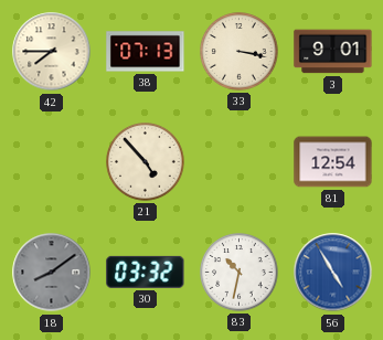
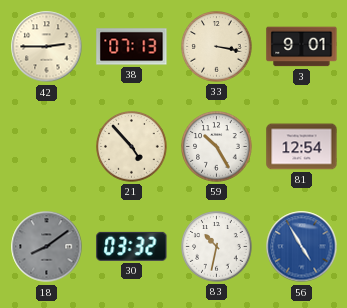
42: 7:45 -> 2:45 (47, 47)
59: none -> 10:25 (217, 147)
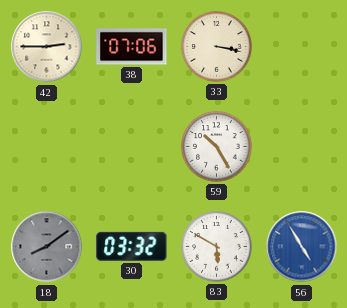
38: 07:13 -> 07:06 (132, 47)
3: 9:01 -> none (302, 47)
21: 4:53 -> none (132, 147)
81: 12:54 -> none (302, 147)
83: 10:32 -> 5:50 (217, 247)
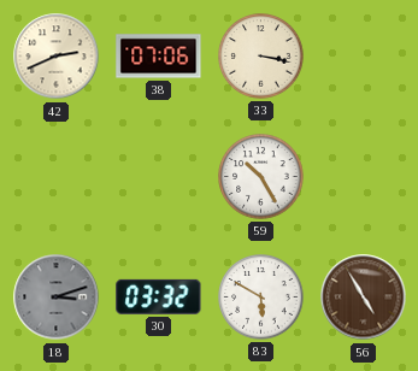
42: 2:45 -> 2:41 (57, 57)
18: 8:09 -> 3:12 (57, 298)
56 dial: blue -> brown (364, 298)
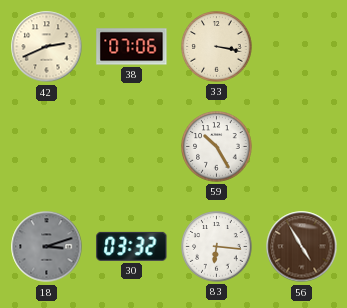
83: 5:50 -> 6:16 (217, 247)
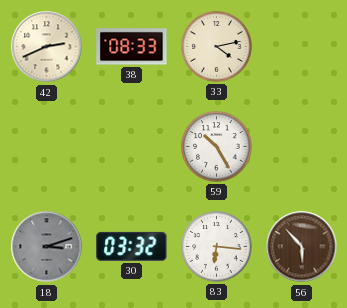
38: 07:06 -> 08:33 (132, 47)
33: 3:17 -> 4:13 (217, 47)
56: 4:55 -> 5:53 (302, 247)
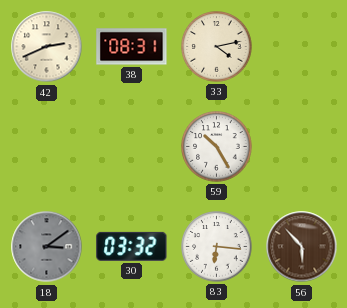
38: 08:33 -> 08:31 (132, 47)
18: 3:12 -> 3:09 (47, 247)
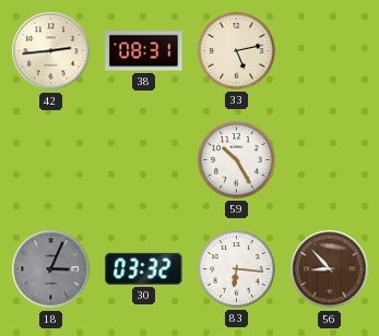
42: 2:41 -> 2:44 (51, 51)
33: 4:13 -> 5:13 (237, 51)
18: 3:09 -> 3:04 (51, 269)
56: 5:53 -> 8:53 (330, 269)
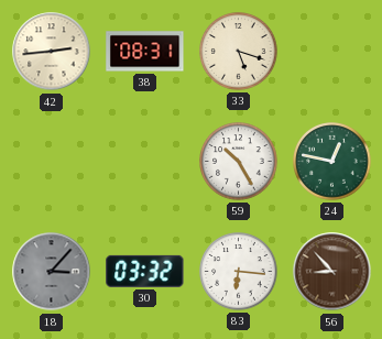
33: 5:13 -> 5:18 (239, 52)
24: none -> 12:47 (332, 162)
18: 3:04 -> 3:07 (52, 272)
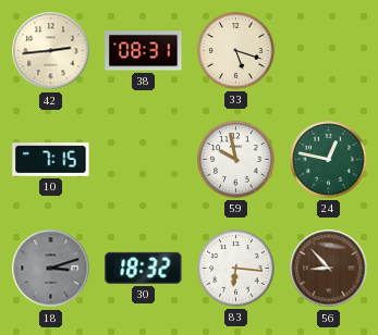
10: none -> 7:15 (51, 160)
59: 10:25 -> 9:58 (236, 160)
18: 3:07 -> 3:12 (51, 269)
30: 03:32 -> 18:32 (144, 268)
